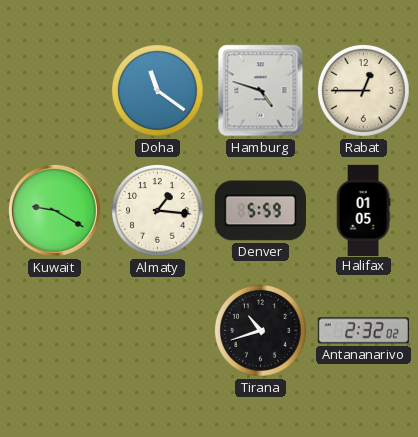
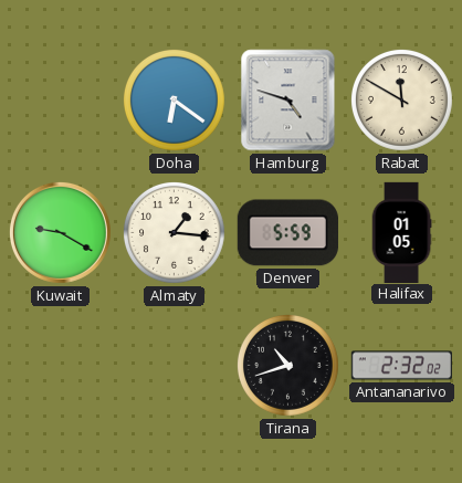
Doha: 11:21 -> 6:21 (174, 99)
Rabat: 12:45 -> 11:50 (401, 99)
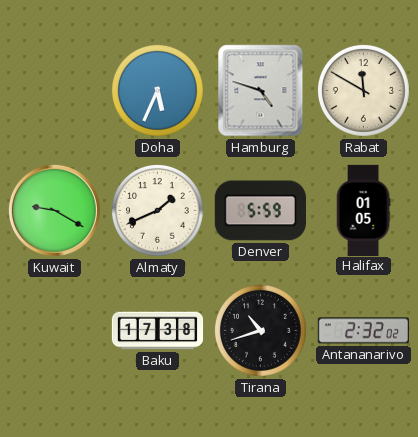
Doha: 6:21 -> 5:34 (157, 90)
Almaty: 1:16 -> 1:41 (157, 210)
Baku: none -> 17:38 (158, 331)
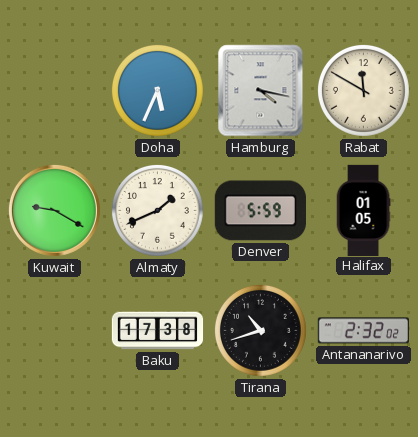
Hamburg: 4:48 -> 4:17 (261, 91)
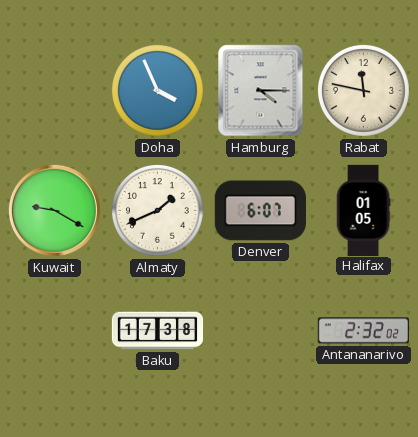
Doha: 5:34 -> 3:56 (157, 90)
Hamburg: 4:17 -> 4:15 (261, 91)
Rabat: 11:50 -> 11:47 (363, 90)
Denver: 5:59 -> 6:07 (260, 211)
Tirana: 10:42 -> none (260, 330)
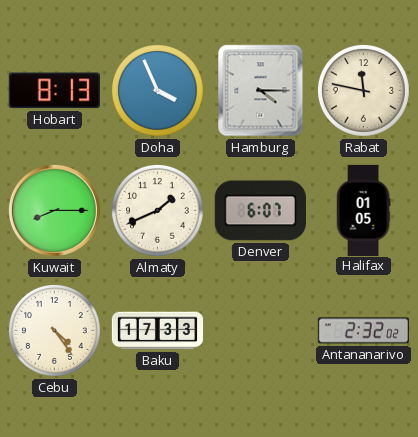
Hobart: none -> 8:13 (54, 91)
Kuwait: 9:20 -> 8:15 (54, 210)
Cebu: none -> 4:24 (54, 330)
Baku: 17:38 -> 17:33 (158, 331)
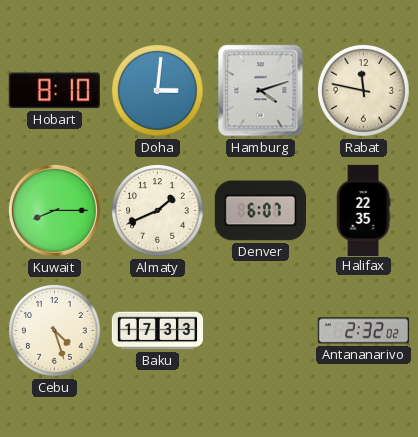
Hobart: 8:13 -> 8:10 (54, 91)
Doha: 3:56 -> 3:01 (157, 90)
Hamburg: 4:15 -> 4:12 (261, 91)
Halifax: 01:05 -> 22:35 (363, 210)
Cebu: 4:24 -> 4:27 (54, 330)
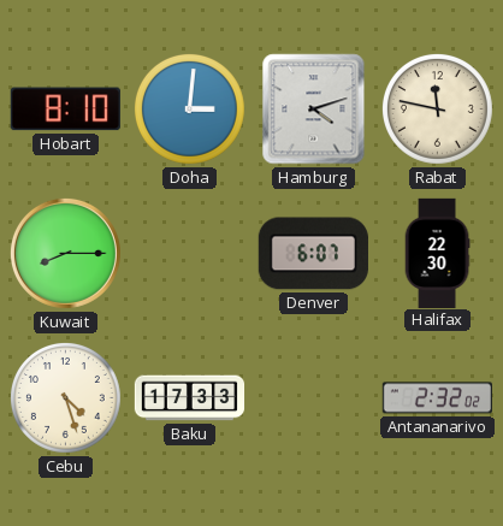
Almaty: 1:41 -> none (157, 210)
Halifax: 22:35 -> 22:30 (437, 253)
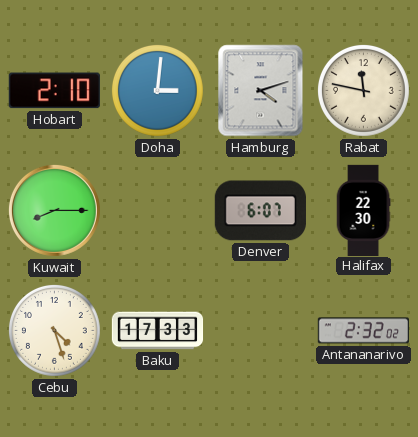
Hobart: 8:10 -> 2:10 (54, 91)
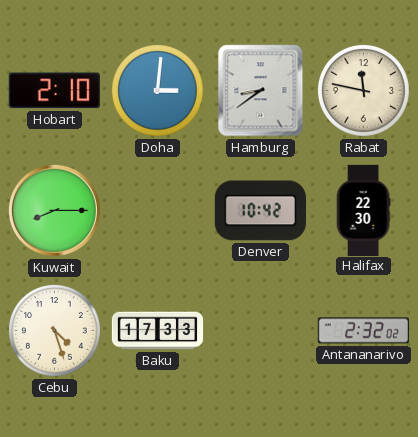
Hamburg: 4:12 -> 8:39 (261, 91)
Denver: 6:07 -> 10:42 (260, 211)
